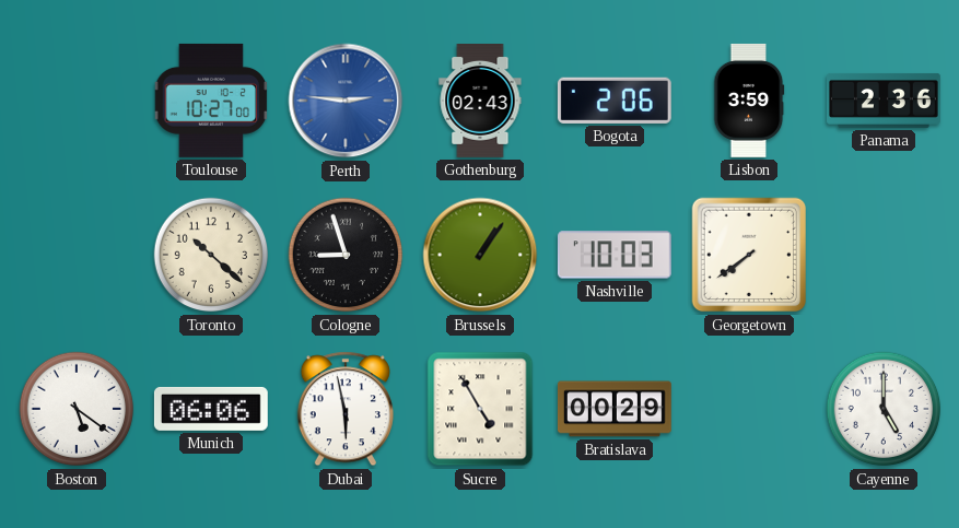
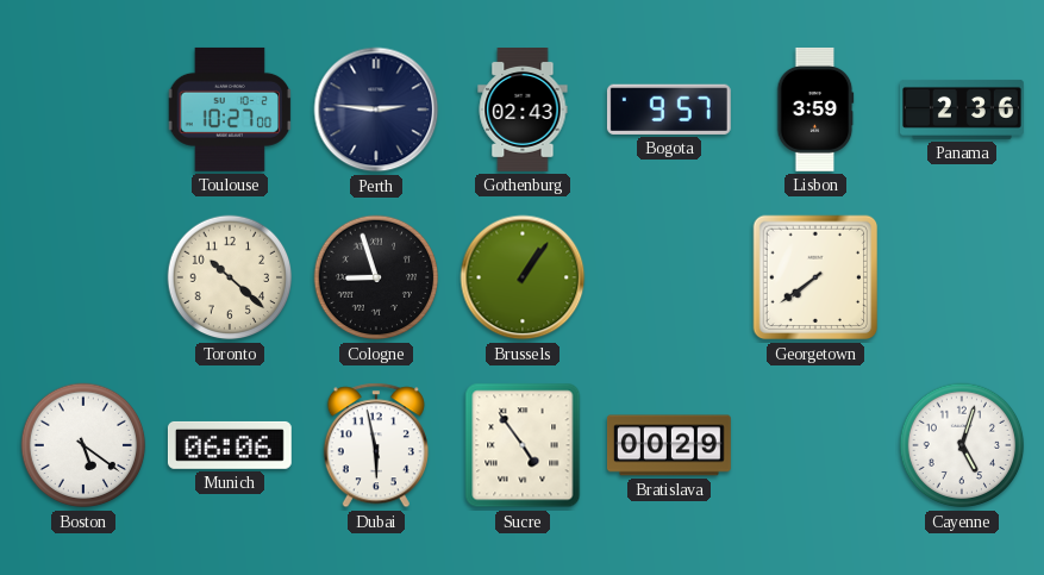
Perth dial: blue -> navy (376, 110)
Bogota: 2:06 -> 9:57 (669, 110)
Nashville: 10:03 -> none (615, 255)
Sucre: 4:55 -> 4:54 (523, 445)
Cayenne: 5:00 -> 5:03 (962, 445)
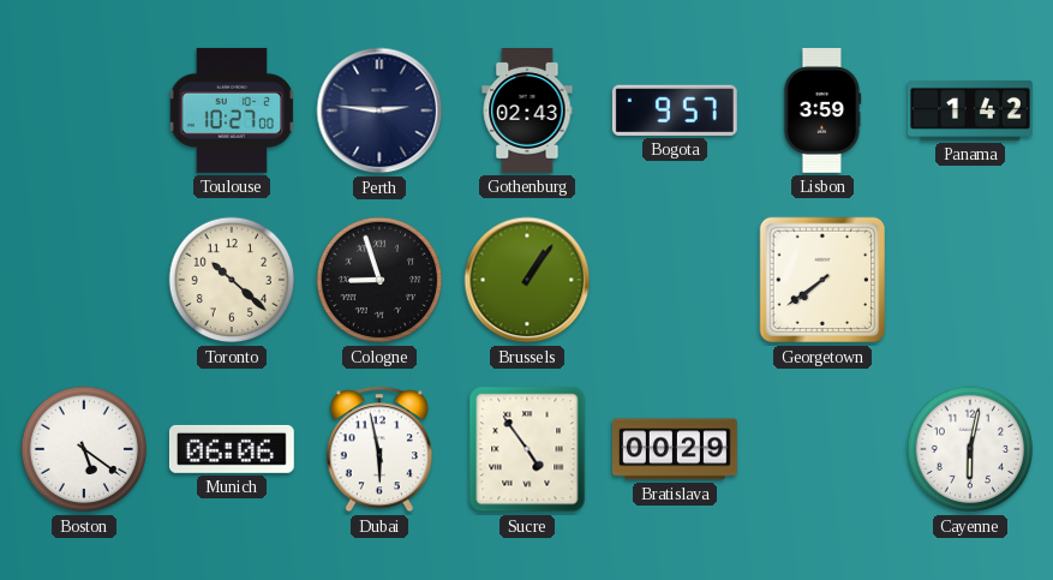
Panama: 2:36 -> 1:42 (971, 110)
Cayenne: 5:03 -> 6:02 (970, 449)
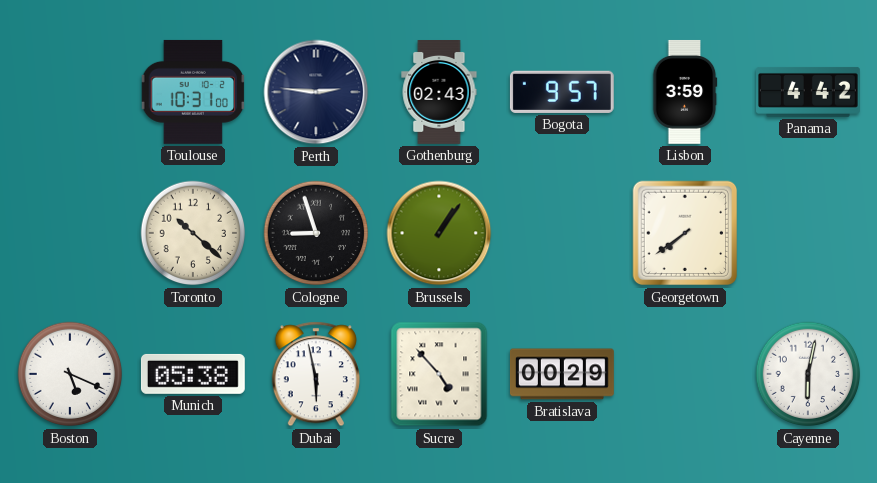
Toulouse: 10:27 -> 10:31 (193, 92)
Panama: 1:42 -> 4:42 (809, 92)
Boston: 5:21 -> 5:19 (70, 374)
Munich: 06:06 -> 05:38 (193, 374)
Sucre: 4:54 -> 4:53 (439, 374)
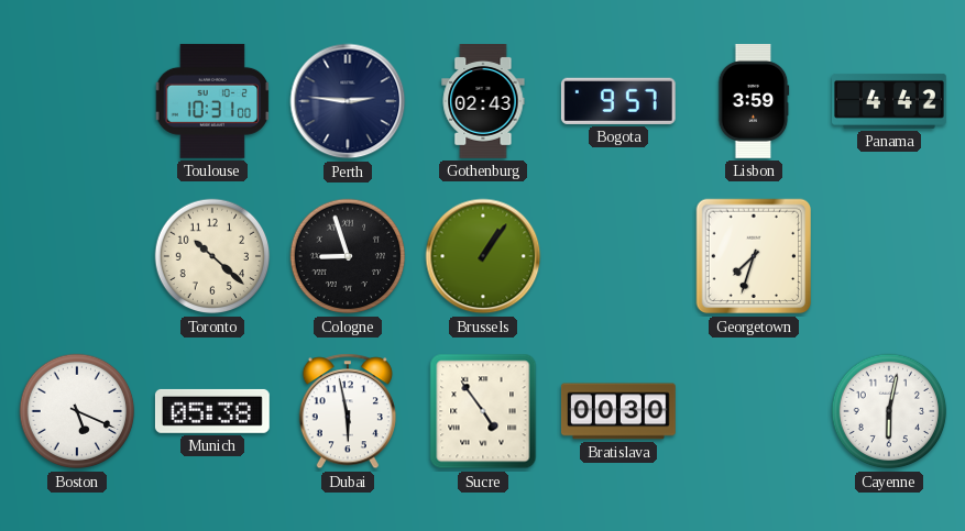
Georgetown: 7:39 -> 7:33 (754, 256)
Sucre: 4:53 -> 4:54 (483, 411)
Bratislava: 00:29 -> 00:30 (618, 411)
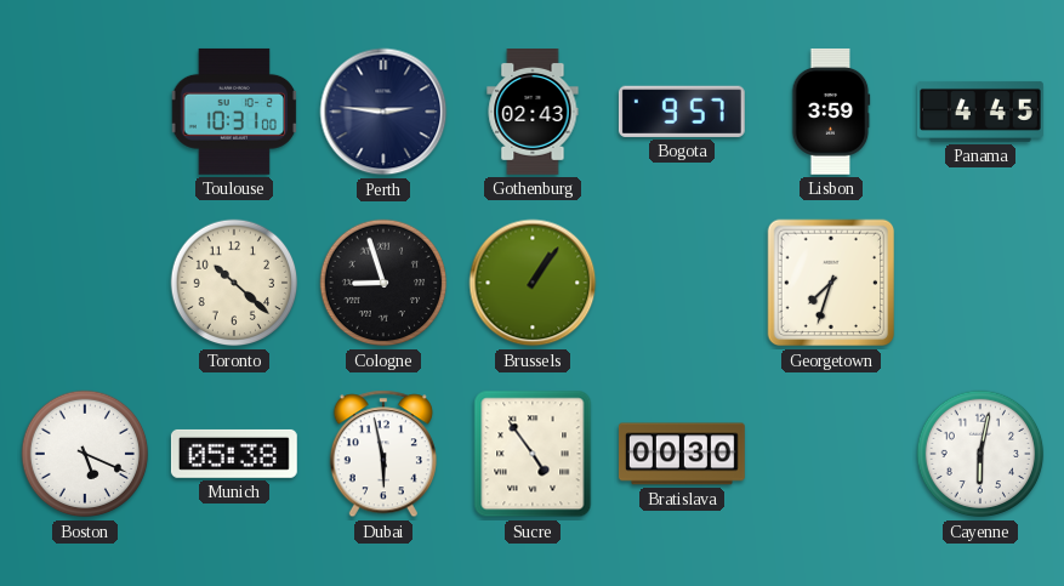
Panama: 4:42 -> 4:45 (982, 112)
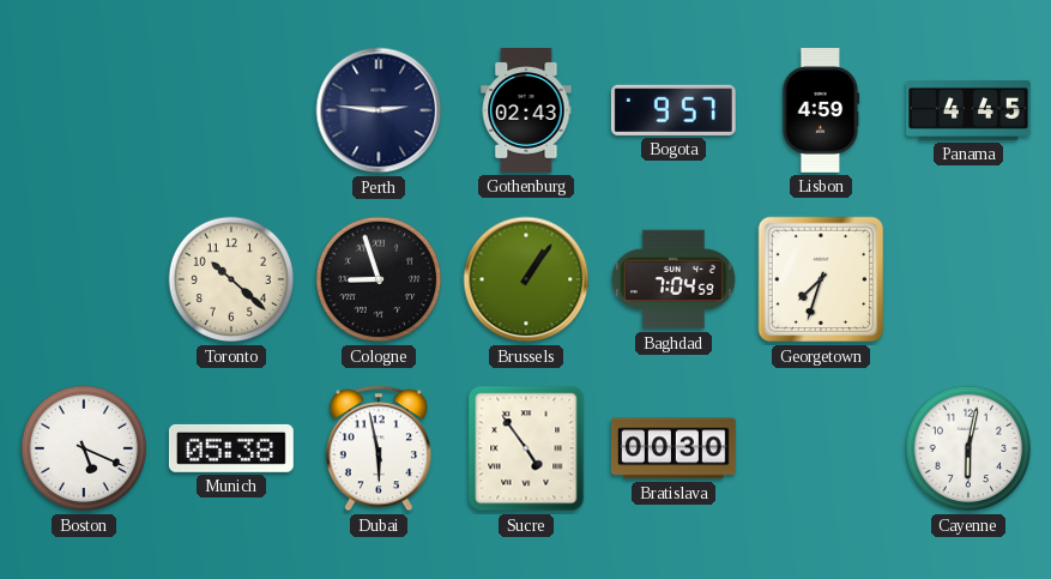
Toulouse: 10:31 -> none (234, 112)
Lisbon: 3:59 -> 4:59 (821, 110)
Baghdad: none -> 7:04 (674, 279)
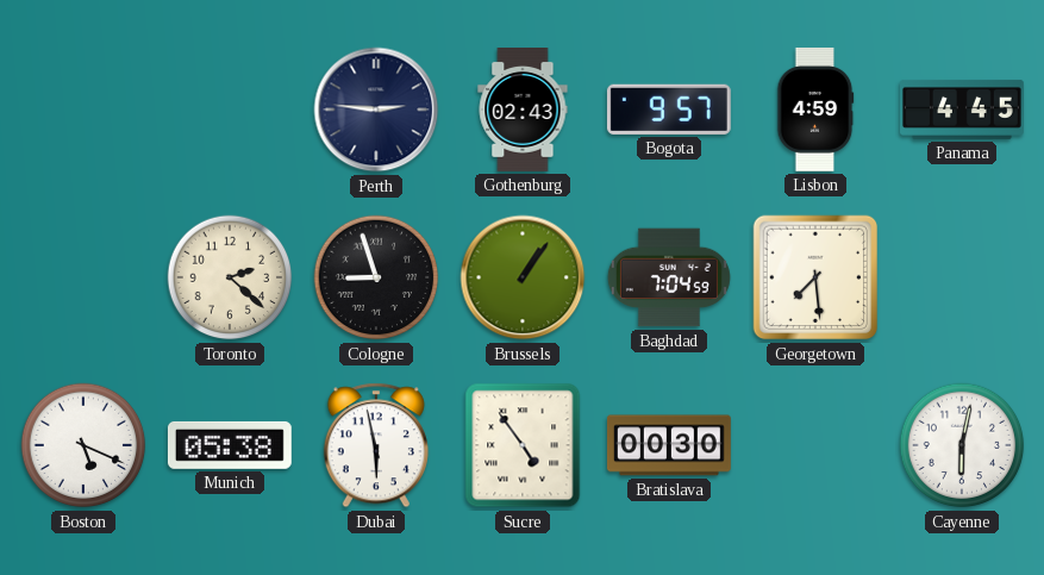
Toronto: 10:22 -> 2:22 (230, 277)
Georgetown: 7:33 -> 7:29 (815, 277)
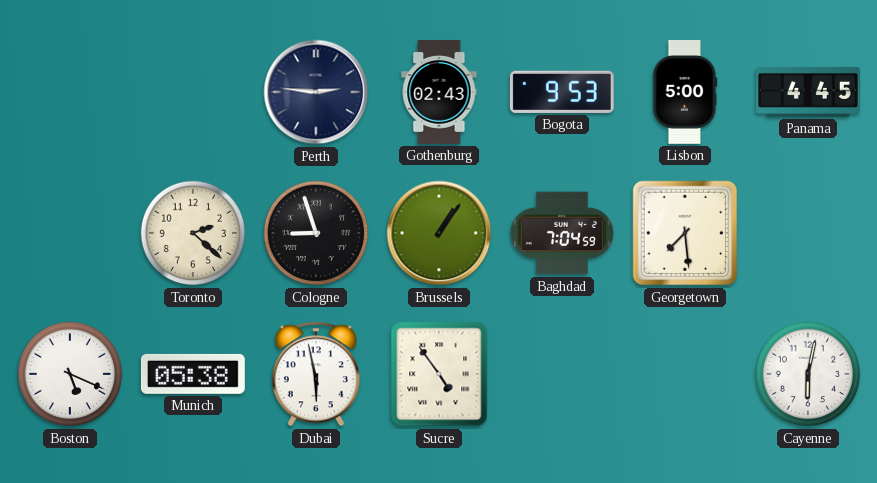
Bogota: 9:57 -> 9:53 (562, 92)
Lisbon: 4:59 -> 5:00 (685, 92)
Bratislava: 00:30 -> none (669, 445)
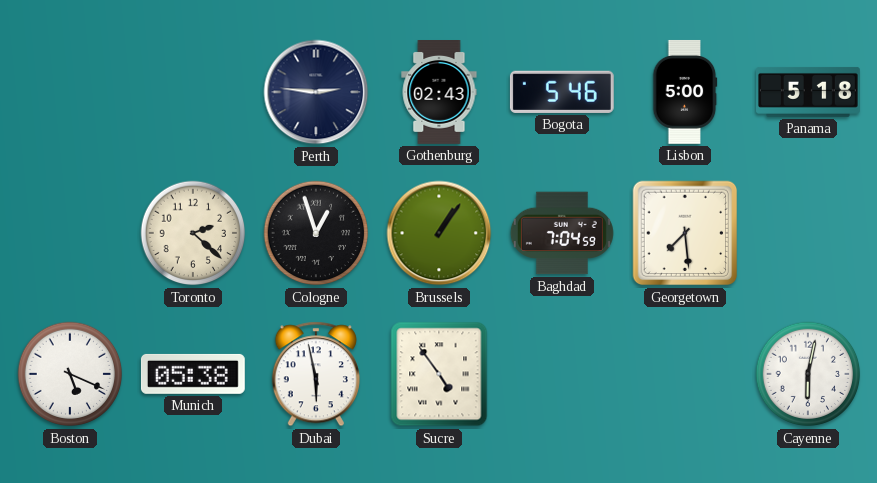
Bogota: 9:53 -> 5:46 (562, 92)
Panama: 4:45 -> 5:18 (809, 92)
Cologne: 8:57 -> 12:57 (316, 233)
